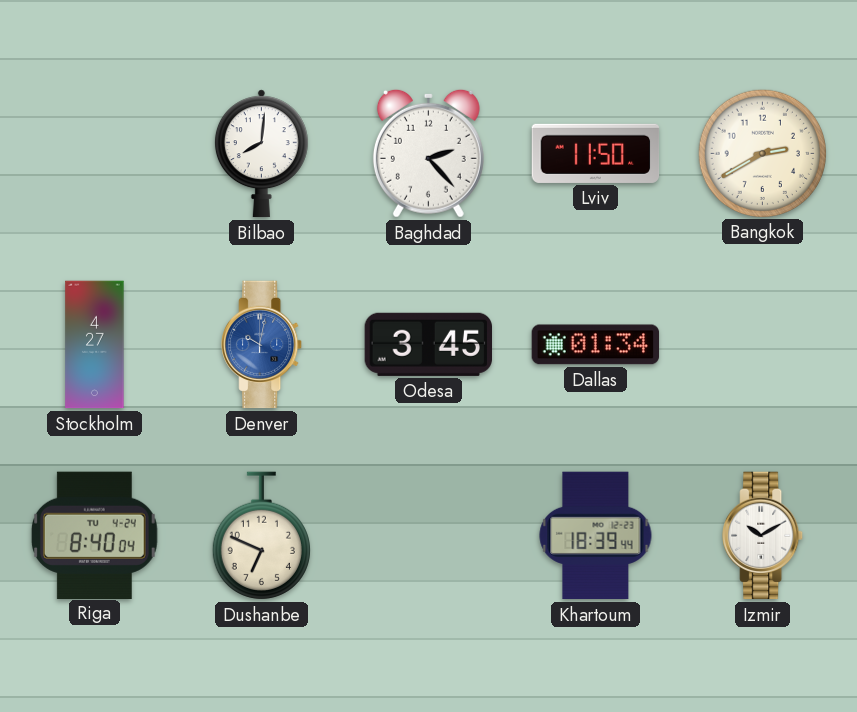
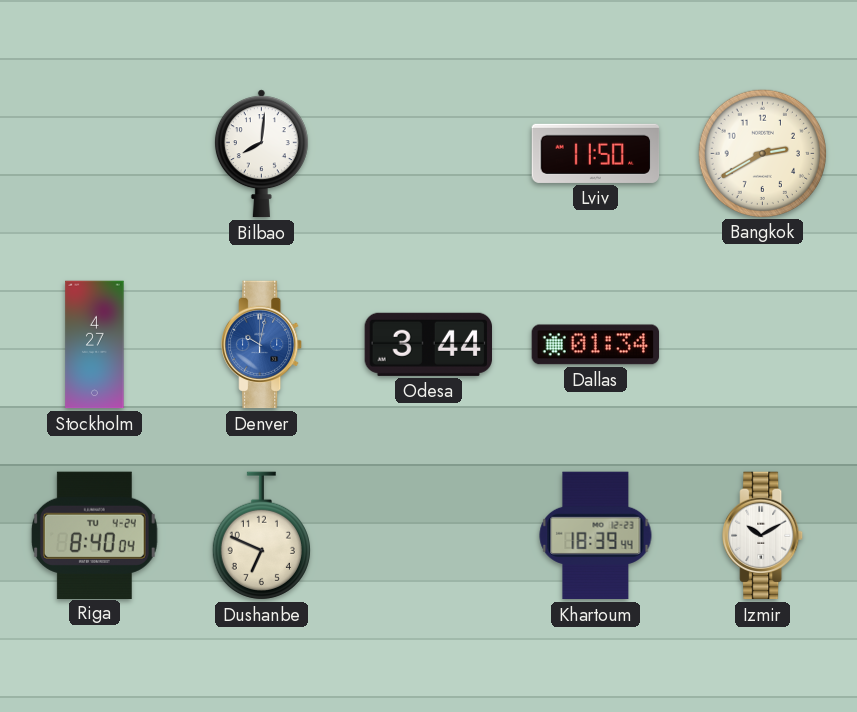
Baghdad: 2:23 -> none (428, 153)
Odesa: 3:45 -> 3:44 (428, 344)
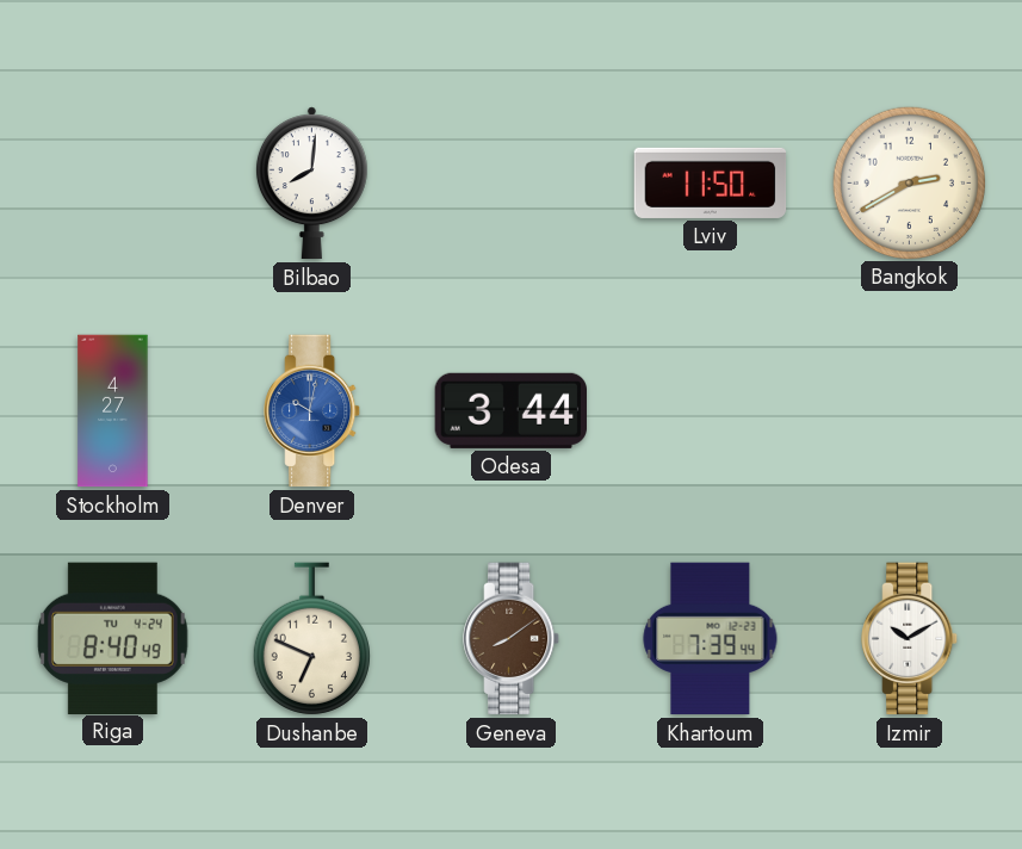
Dallas: 01:34 -> none (596, 345)
Riga: 8:40:04 -> 8:40:49 (112, 638)
Geneva: none -> 8:09 (512, 639)
Khartoum: 18:39 -> 7:39 (711, 639)
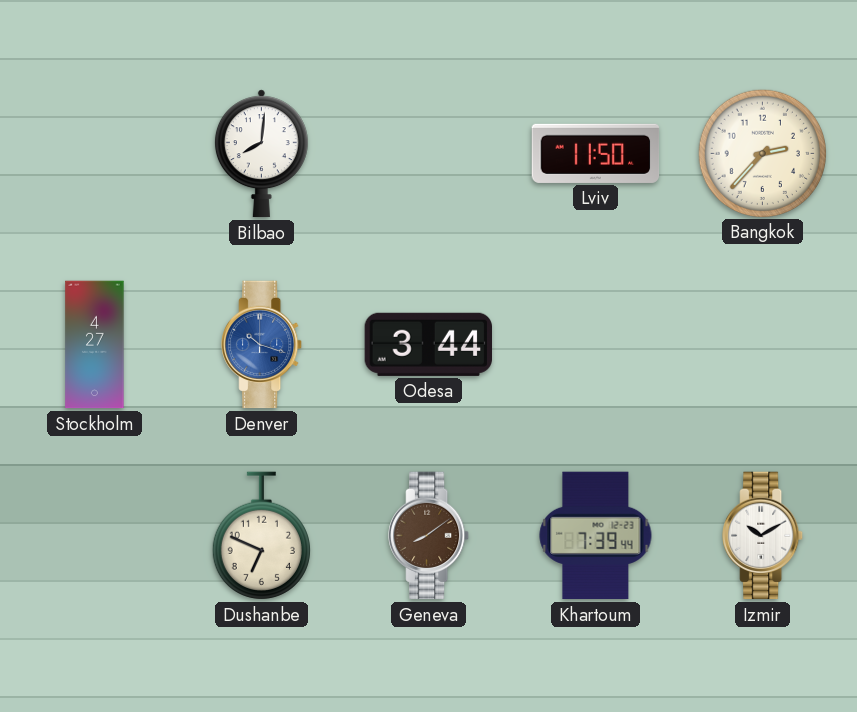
Bangkok: 2:40 -> 2:37 (762, 153)
Denver: 10:02 -> 10:18 (262, 345)
Riga: 8:40 -> none (112, 638)
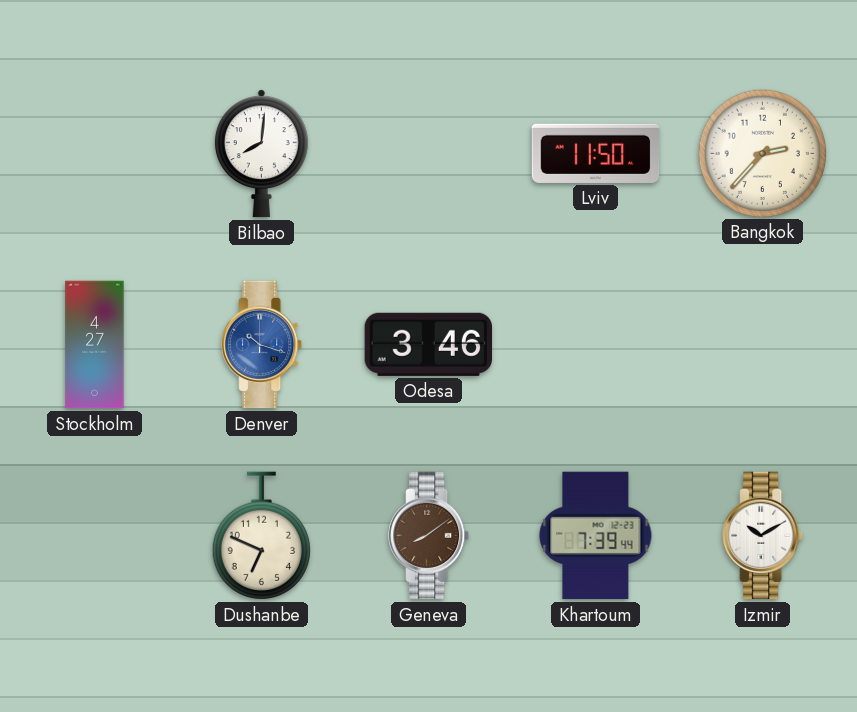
Odesa: 3:44 -> 3:46 (428, 344)
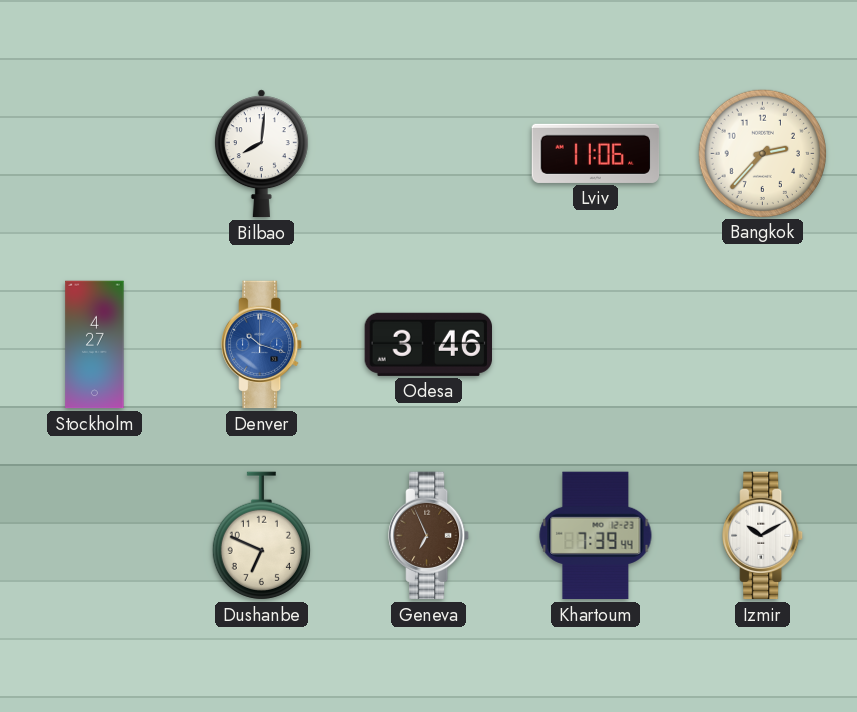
Lviv: 11:50 -> 11:06 (596, 153)
Geneva: 8:09 -> 6:56 (429, 536)
